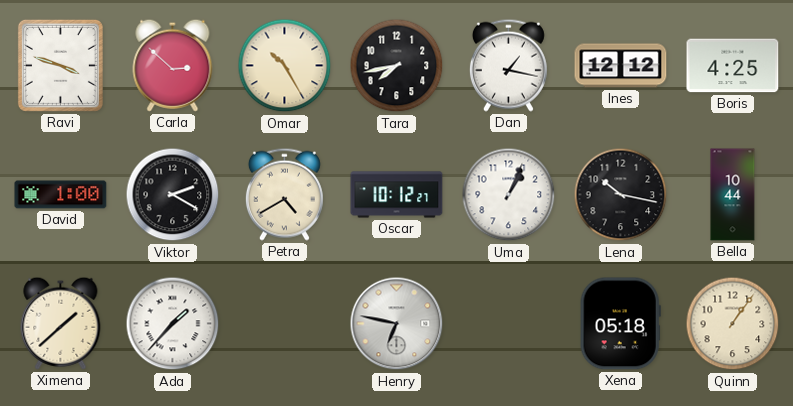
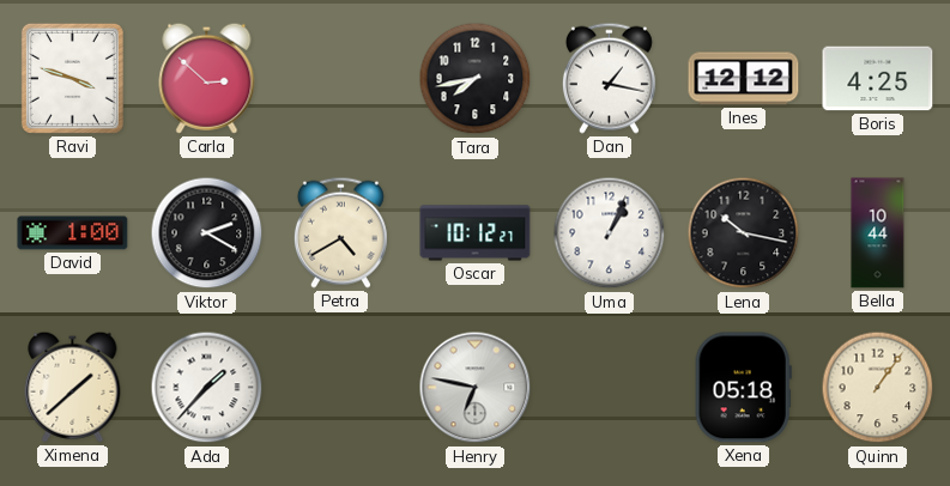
Omar: 10:25 -> none (285, 66)
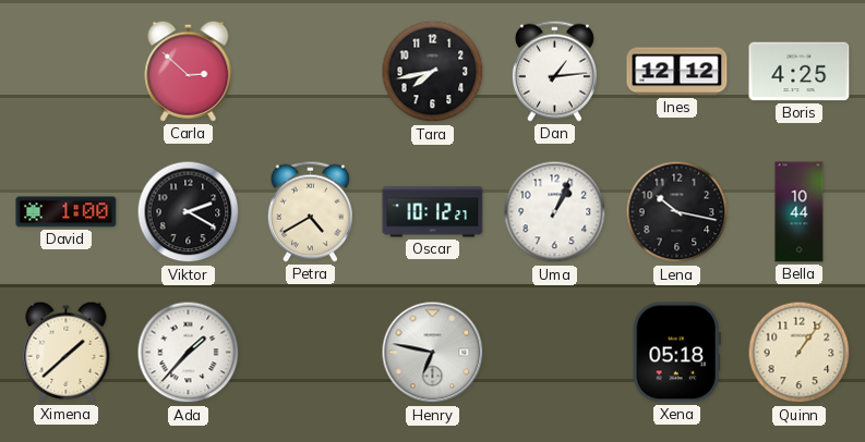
Ravi: 3:48 -> none (72, 78)
Dan: 1:17 -> 1:14 (554, 71)
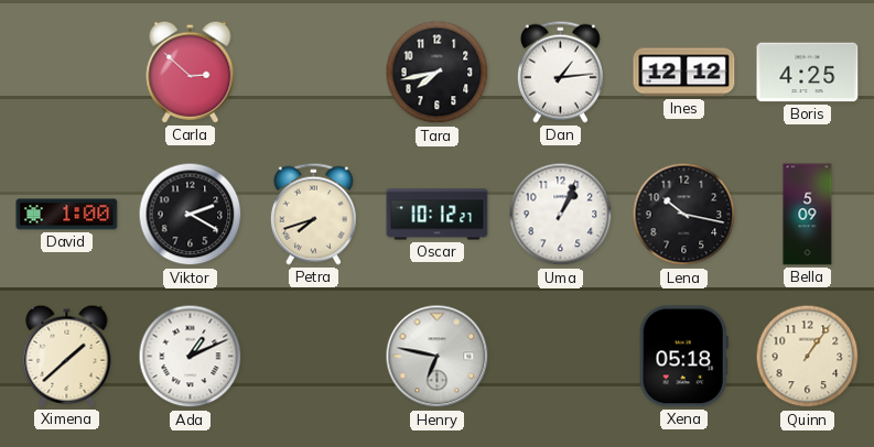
Petra: 4:40 -> 7:42 (313, 214)
Bella: 10:44 -> 5:09 (808, 215)
Ada: 1:37 -> 1:11 (191, 357)
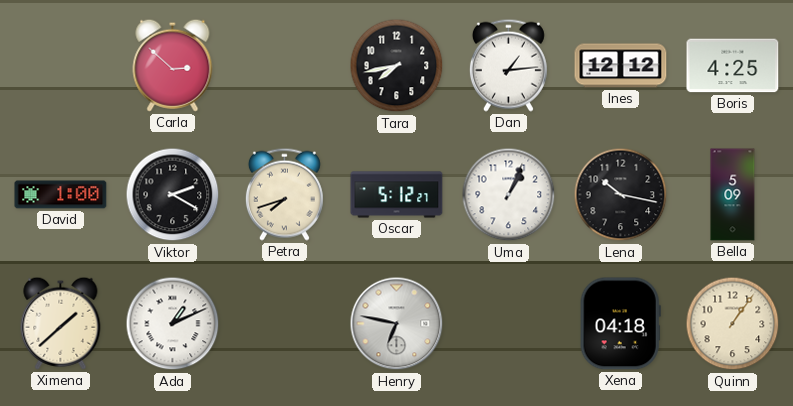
Oscar: 10:12 -> 5:12 (397, 195)
Xena: 05:18 -> 04:18 (620, 324)
